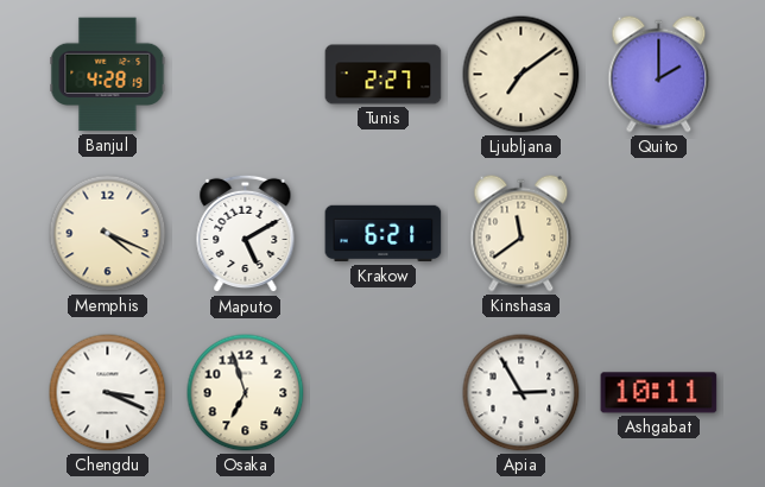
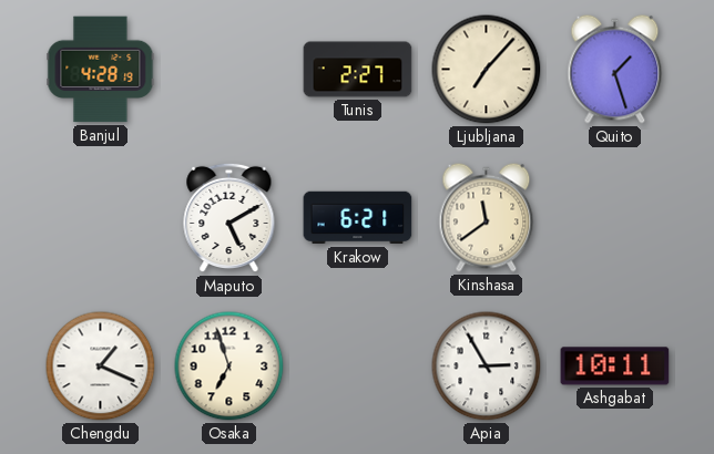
Ljubljana: 7:09 -> 7:07 (487, 70)
Quito: 2:00 -> 1:27 (615, 70)
Memphis: 4:19 -> none (108, 234)
Chengdu: 3:19 -> 1:19 (101, 367)
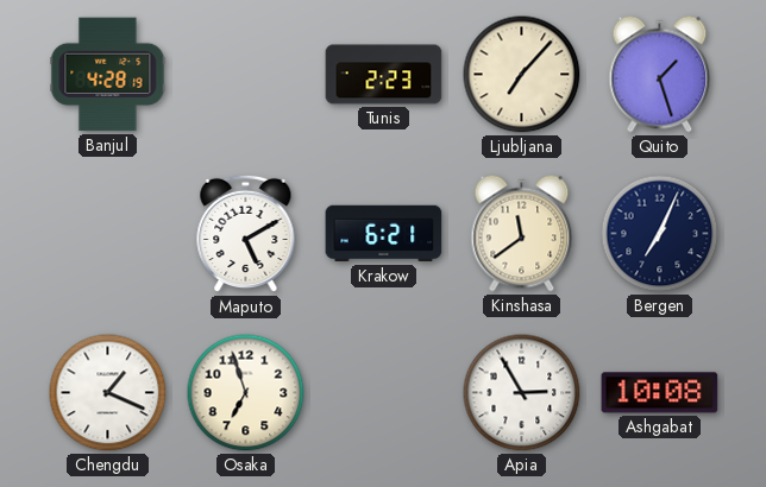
Tunis: 2:27 -> 2:23 (384, 75)
Bergen: none -> 7:04 (660, 234)
Ashgabat: 10:11 -> 10:08 (660, 393)
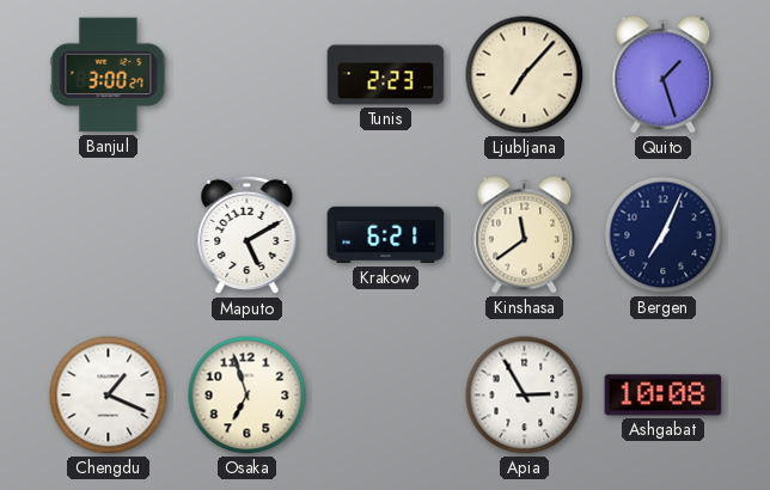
Banjul: 4:28 -> 3:00 (109, 75)
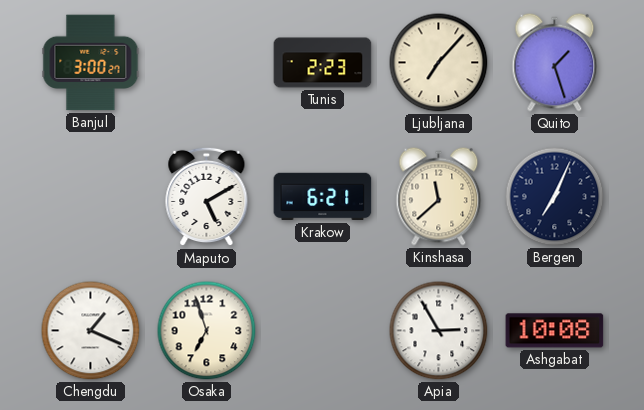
Kinshasa: 11:39 -> 11:38 (439, 197)
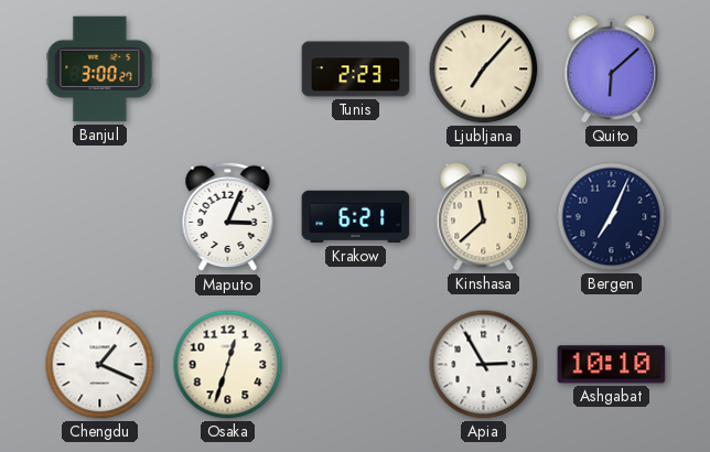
Quito: 1:27 -> 6:08 (612, 69)
Maputo: 5:10 -> 3:04 (228, 217)
Osaka: 6:57 -> 12:33 (228, 365)
Ashgabat: 10:08 -> 10:10 (612, 365)
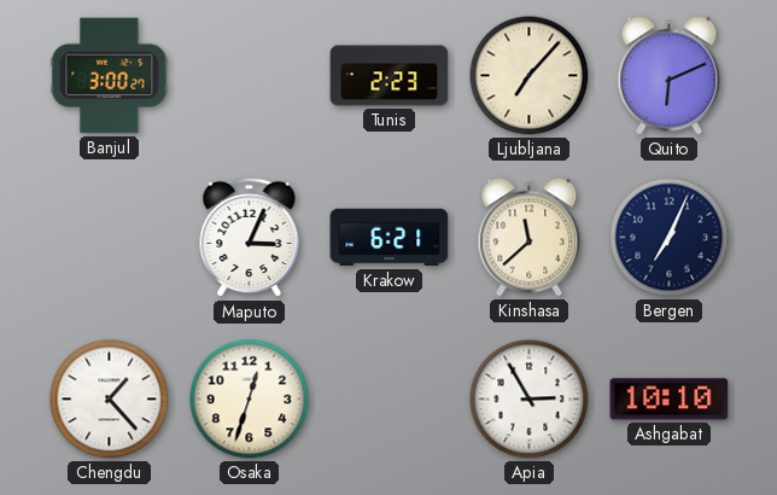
Quito: 6:08 -> 6:11 (670, 76)
Chengdu: 1:19 -> 1:23 (110, 400)
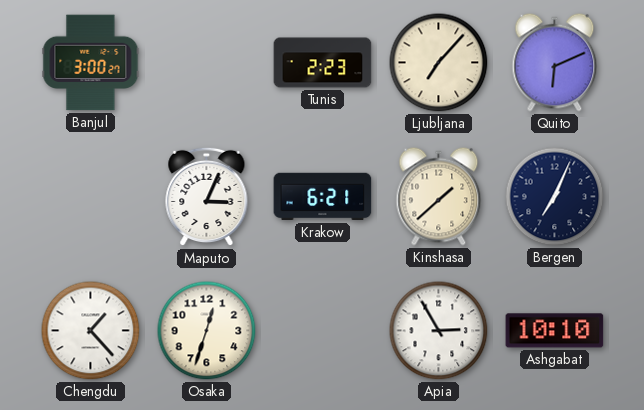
Kinshasa: 11:38 -> 1:38 (439, 197)
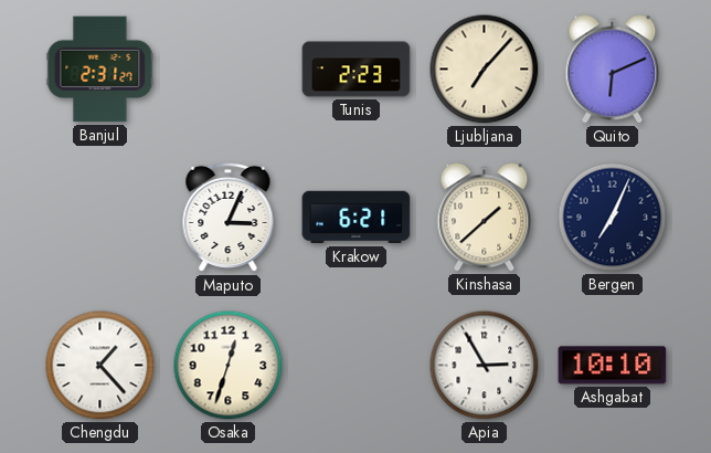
Banjul: 3:00 -> 2:31 (100, 70)
